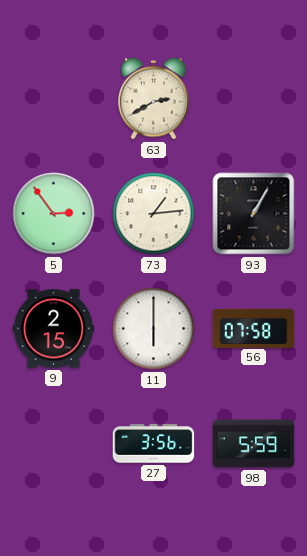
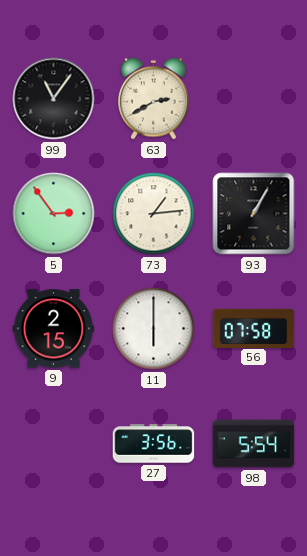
99: none -> 11:06 (54, 99)
98: 5:59 -> 5:54 (254, 444)
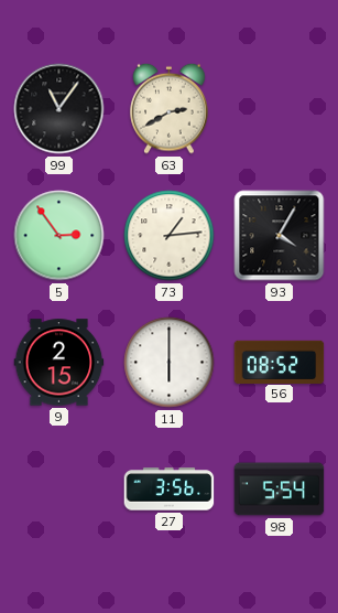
93: 1:05 -> 4:05 (280, 236)
56: 07:58 -> 08:52 (280, 362)
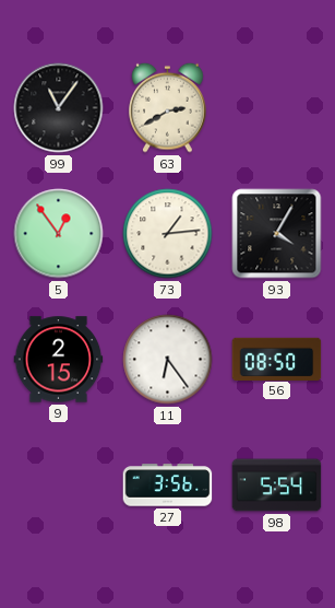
5: 2:54 -> 12:54 (59, 234)
11: 6:00 -> 6:24 (168, 360)
56: 08:52 -> 08:50 (277, 359)
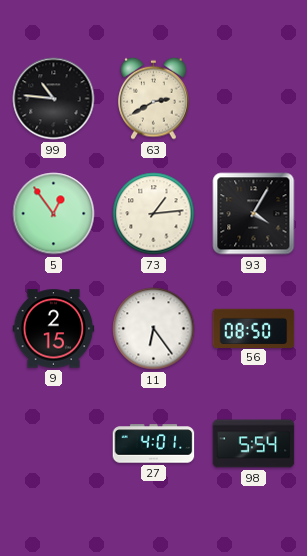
99: 11:06 -> 10:46 (54, 99)
27: 3:56 -> 4:01 (154, 444)
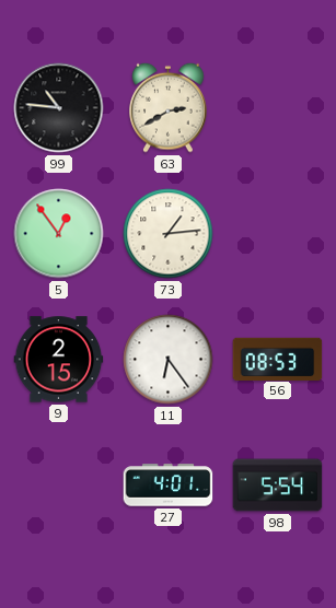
93: 4:05 -> none (254, 214)
56: 08:50 -> 08:53 (278, 359)
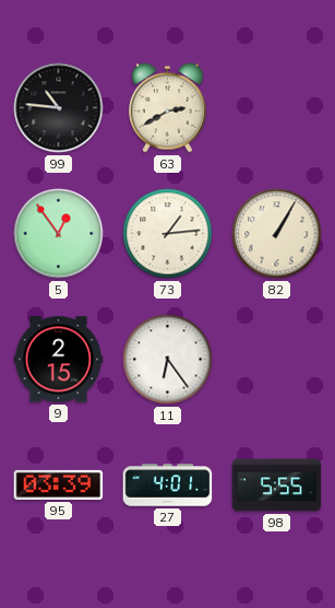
82: none -> 1:05 (277, 234)
56: 08:53 -> none (278, 359)
95: none -> 03:39 (59, 484)
98: 5:54 -> 5:55 (277, 486)
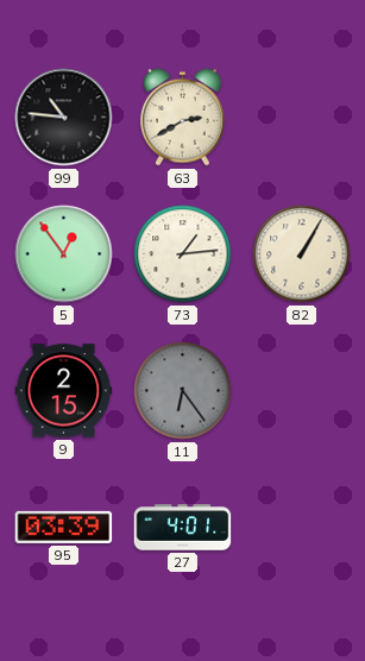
11 dial: white -> grey (183, 391)
98: 5:55 -> none (277, 486)
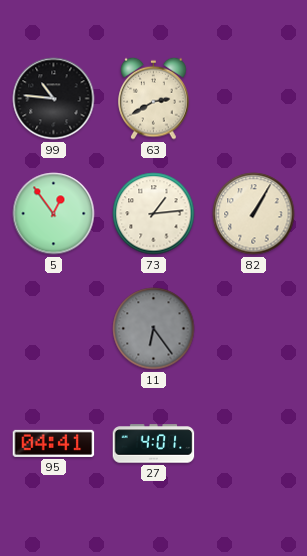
9: 2:15 -> none (64, 391)
95: 03:39 -> 04:41 (54, 443)
